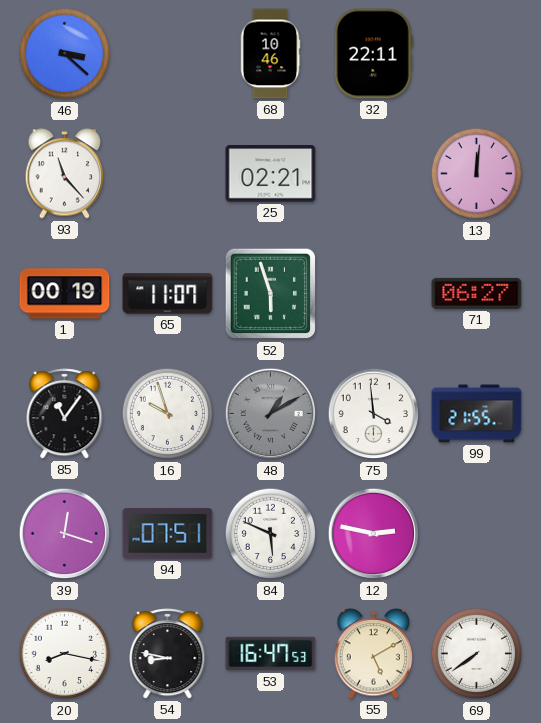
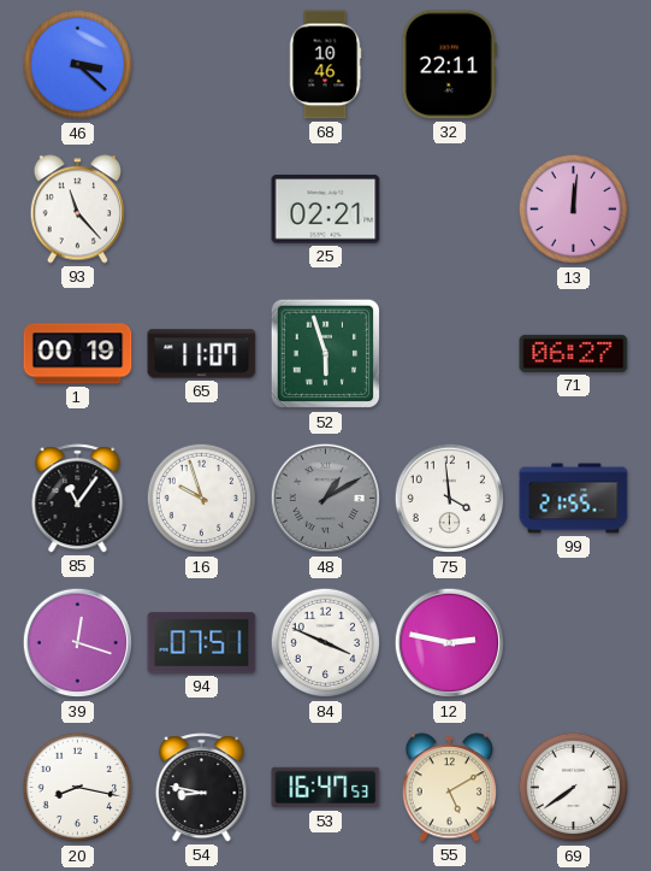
84: 5:49 -> 3:49 (326, 643)
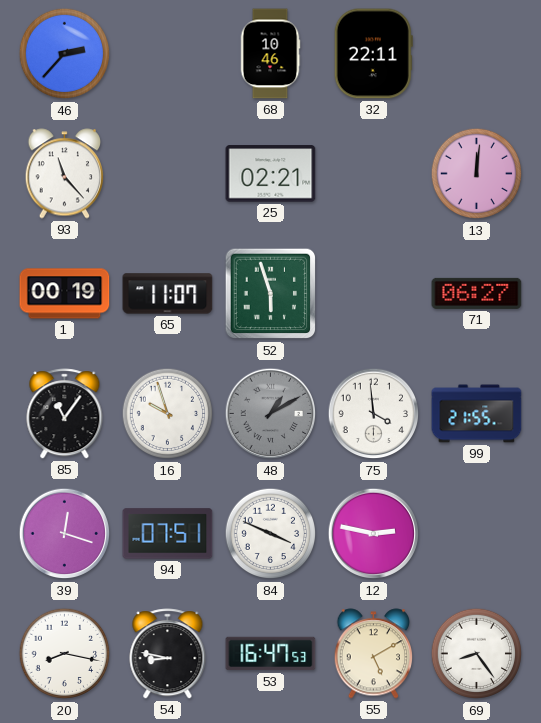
46: 3:22 -> 2:37 (65, 54)
69: 7:39 -> 8:24 (477, 654)
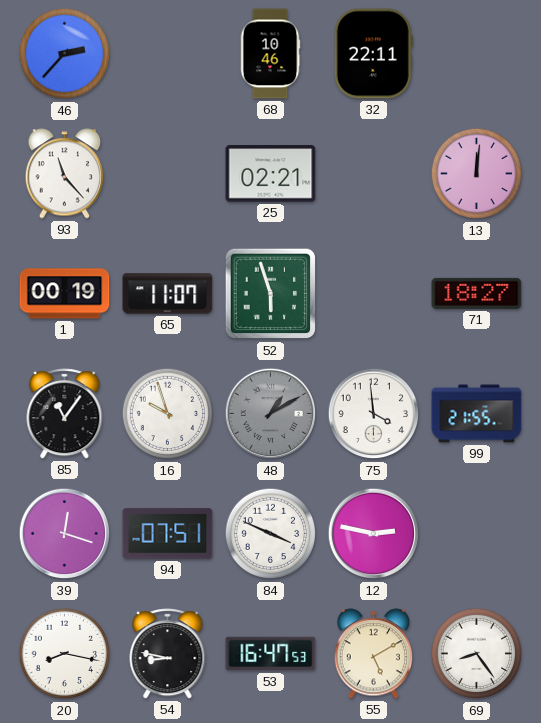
71: 06:27 -> 18:27 (477, 293)
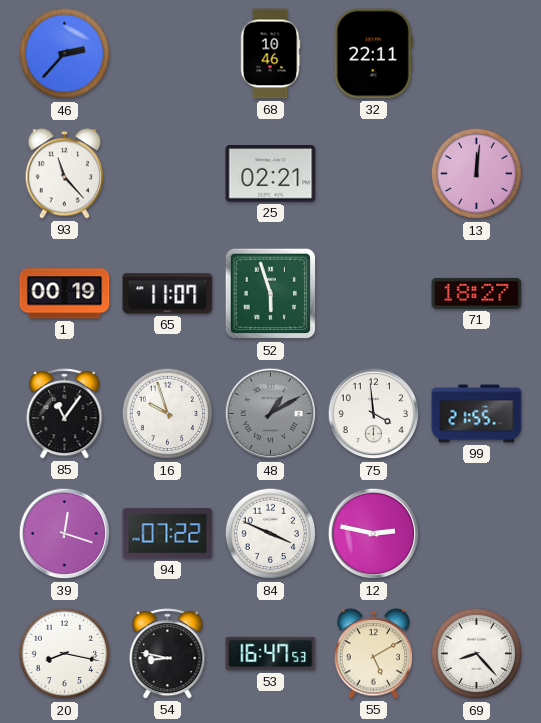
94: 07:51 -> 07:22 (168, 534)
69: 8:24 -> 8:23 (477, 654)
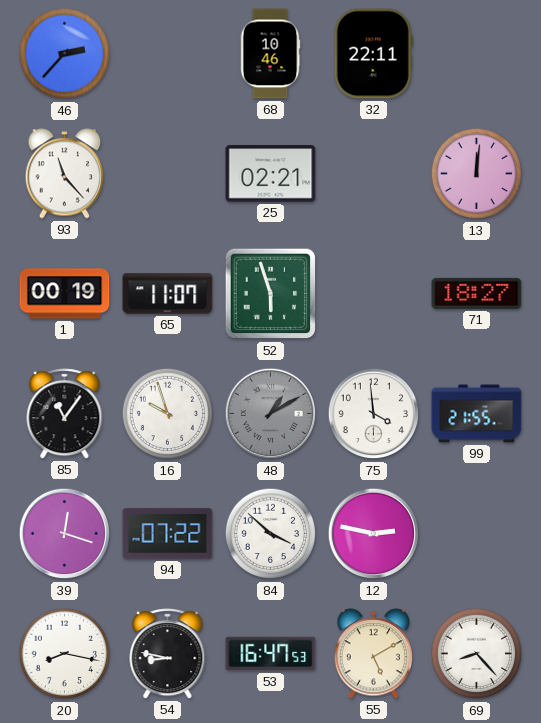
84: 3:49 -> 3:52 (271, 534)
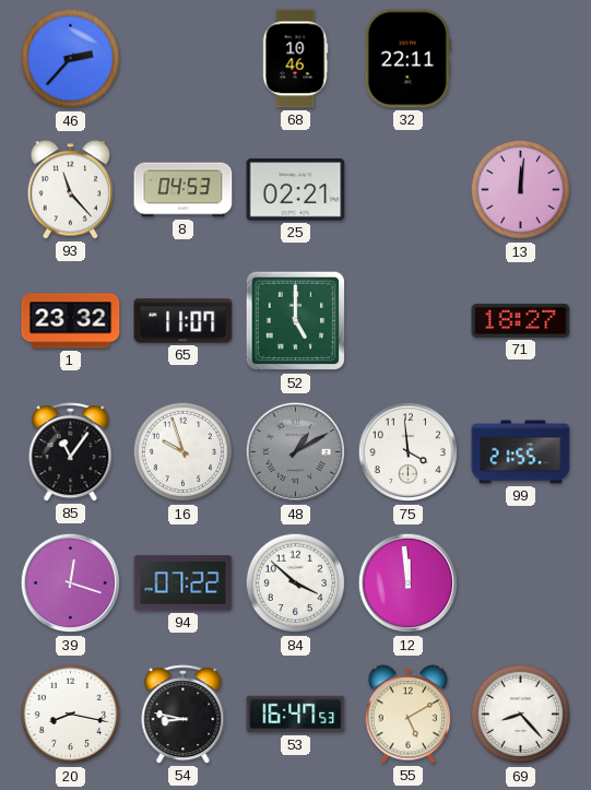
8: none -> 04:53 (184, 190)
1: 00:19 -> 23:32 (71, 321)
52: 5:57 -> 5:00 (296, 321)
12: 2:47 -> 11:59 (409, 583)
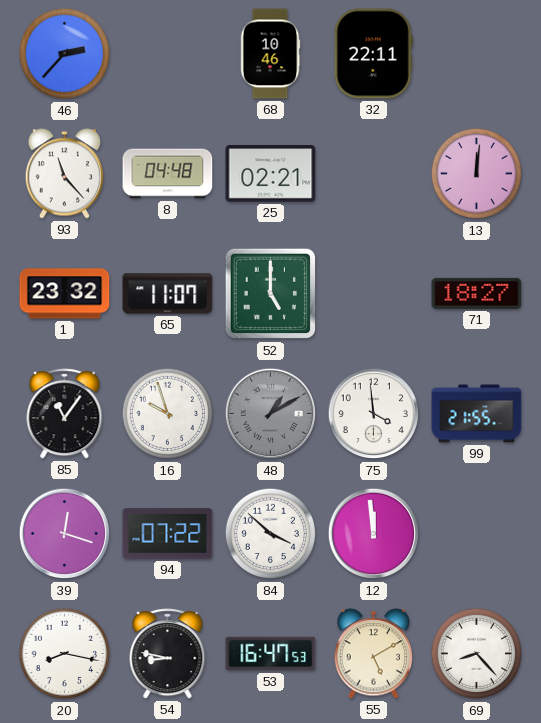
8: 04:53 -> 04:48 (168, 174)
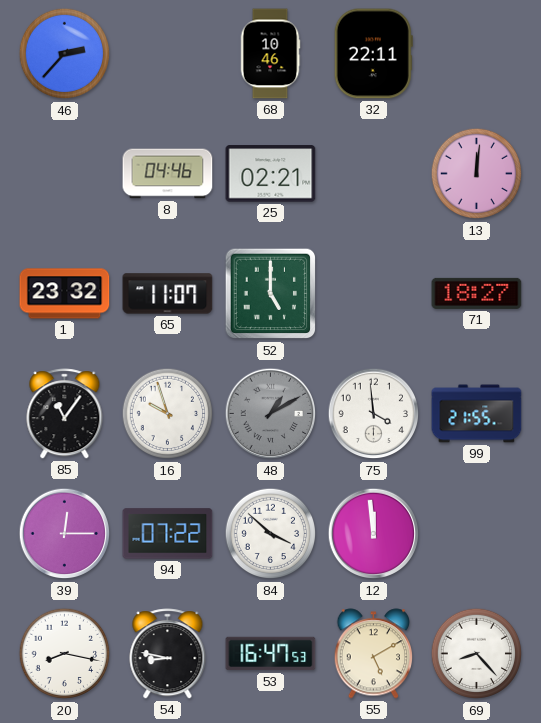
93: 11:23 -> none (65, 174)
8: 04:48 -> 04:46 (168, 174)
39: 12:18 -> 12:15 (65, 534)
